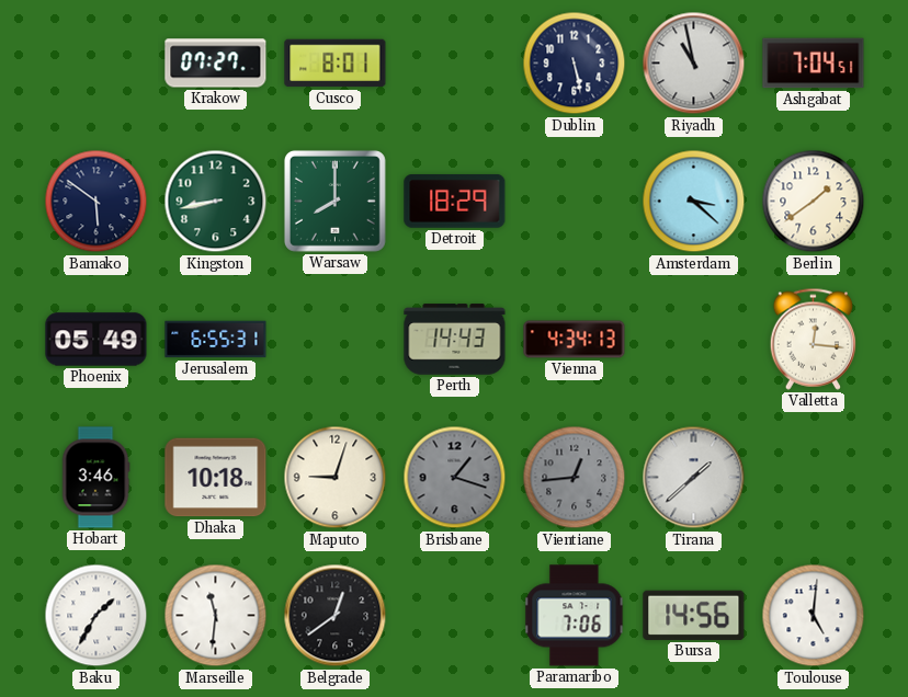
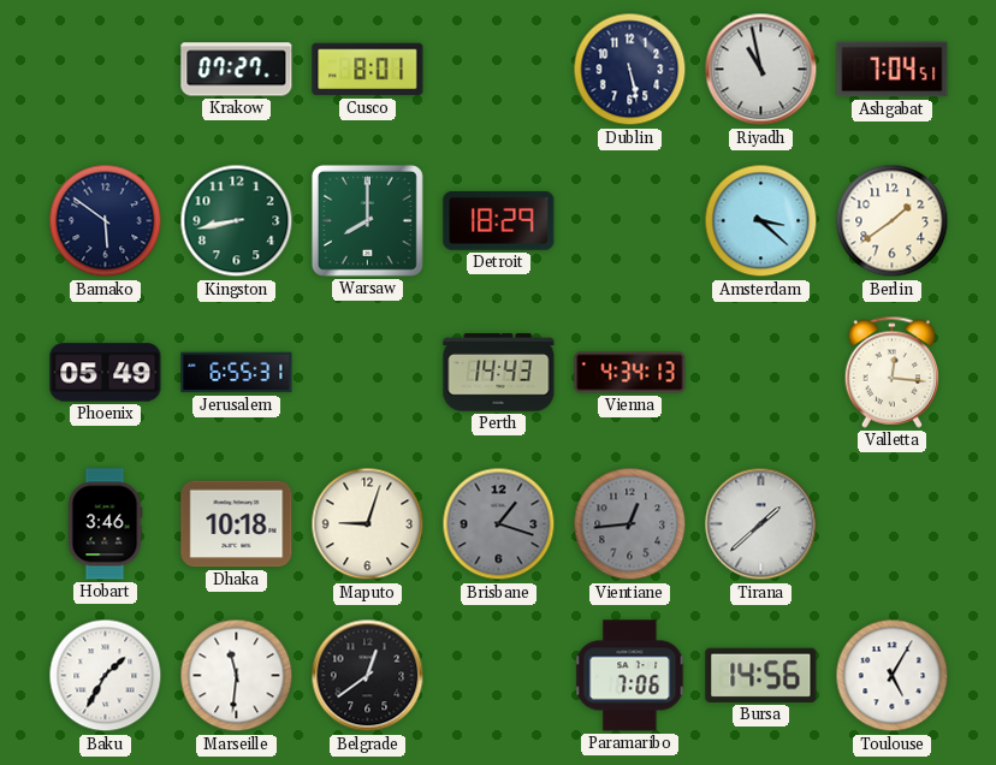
Toulouse: 5:01 -> 5:05 (893, 676)
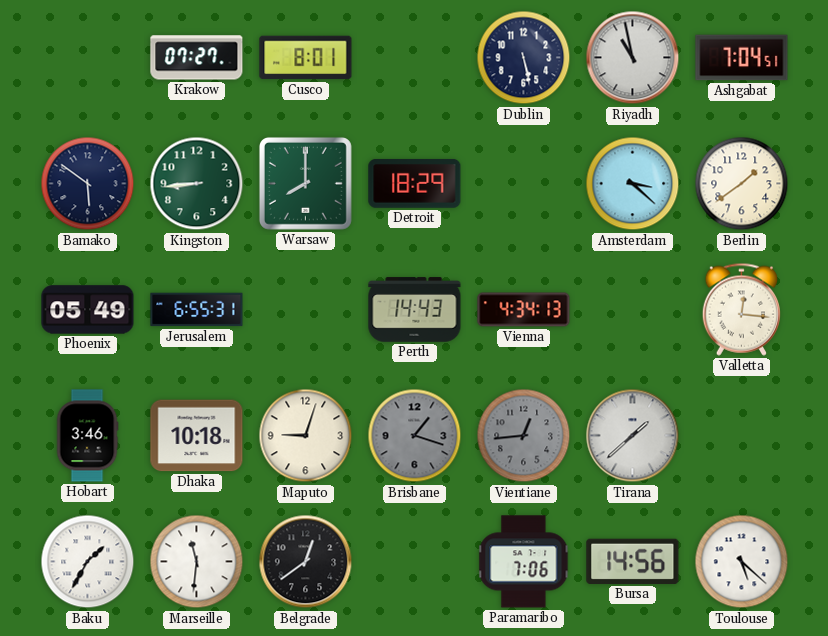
Kingston: 8:43 -> 8:44 (197, 184)
Toulouse: 5:05 -> 5:22 (742, 562)
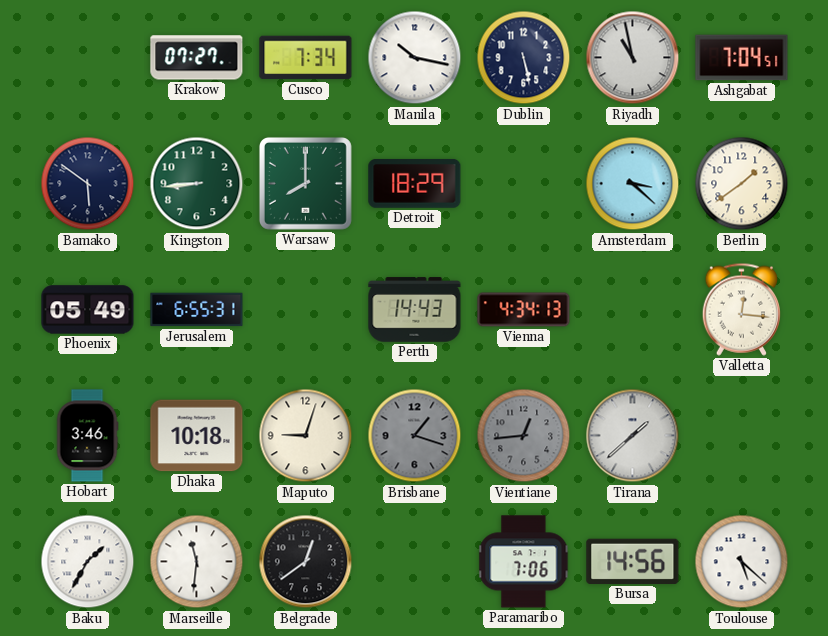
Cusco: 8:01 -> 7:34 (306, 58)
Manila: none -> 10:17 (415, 58)
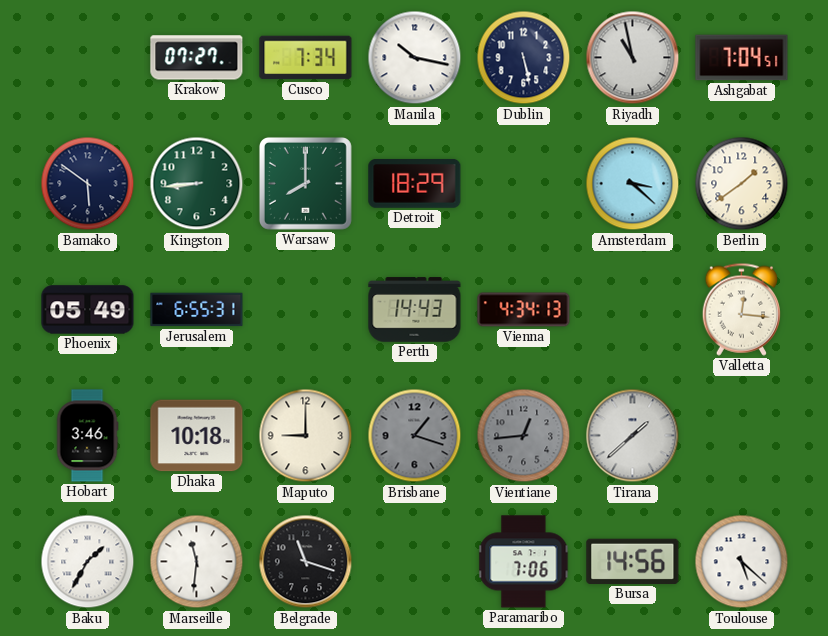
Maputo: 9:03 -> 9:00 (306, 436)
Belgrade: 12:39 -> 11:18 (306, 562)
